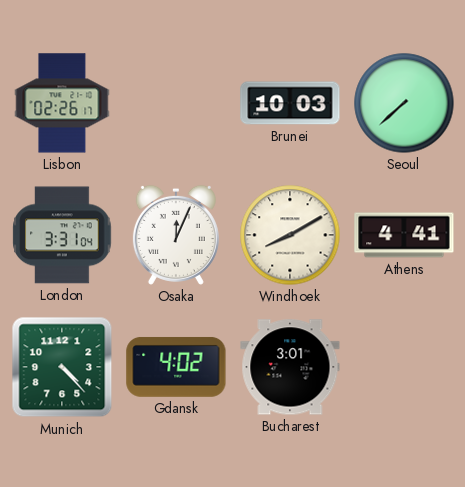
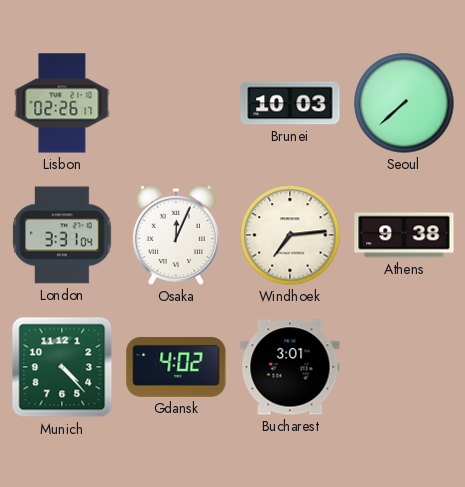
Windhoek: 8:10 -> 7:14 (290, 235)
Athens: 4:41 -> 9:38 (404, 235)
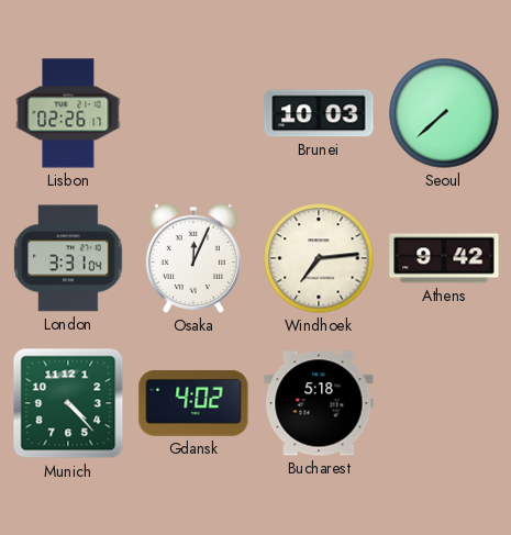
Athens: 9:38 -> 9:42 (444, 258)
Bucharest: 3:01 -> 5:18 (319, 403)
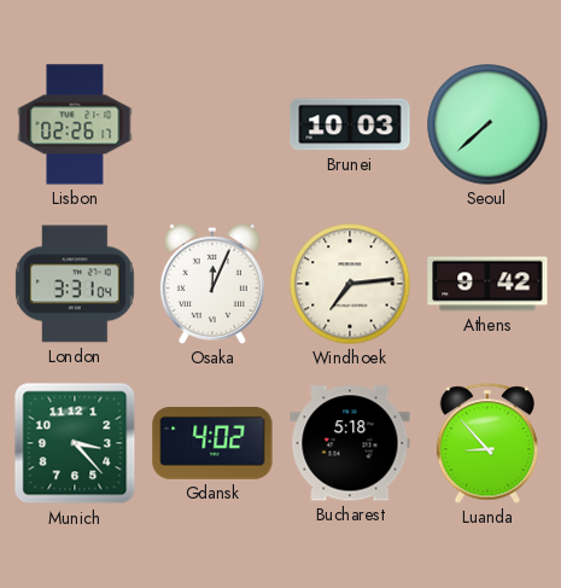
Munich: 4:23 -> 3:23 (75, 443)
Luanda: none -> 8:53 (487, 443)
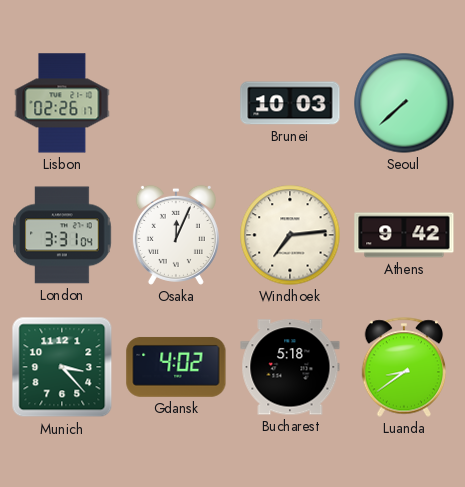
Luanda: 8:53 -> 8:39 (404, 367)
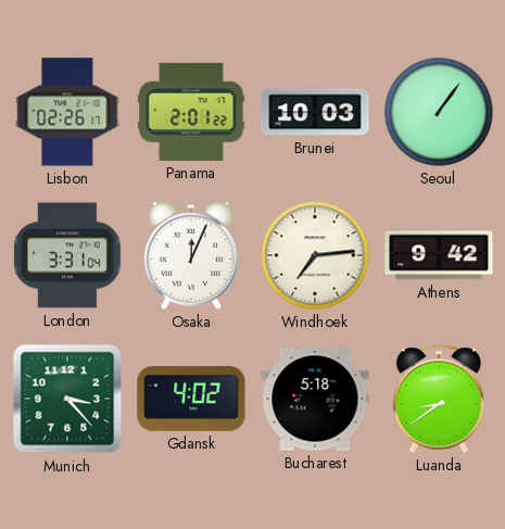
Panama: none -> 2:01 (191, 112)
Seoul: 7:38 -> 1:06 (439, 112)
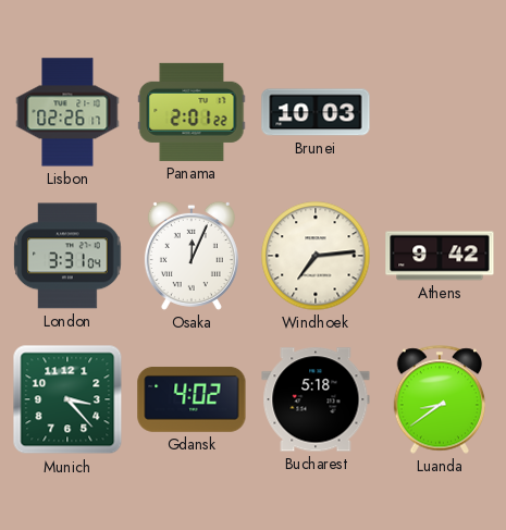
Seoul: 1:06 -> none (439, 112)
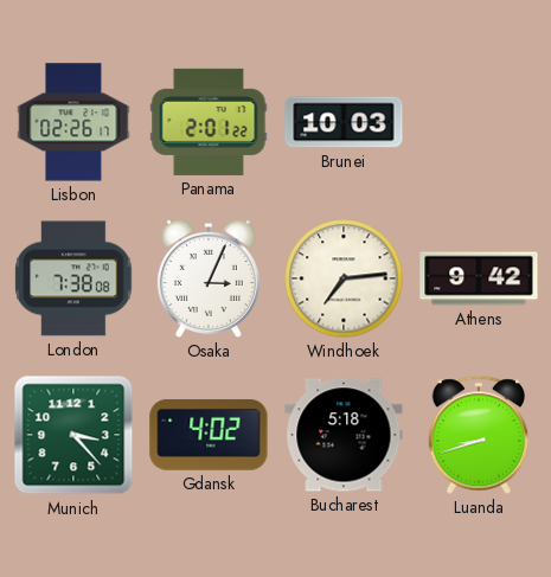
London: 3:31 -> 7:38 (73, 278)
Osaka: 12:04 -> 3:04 (209, 278)
Luanda: 8:39 -> 8:42 (479, 435)
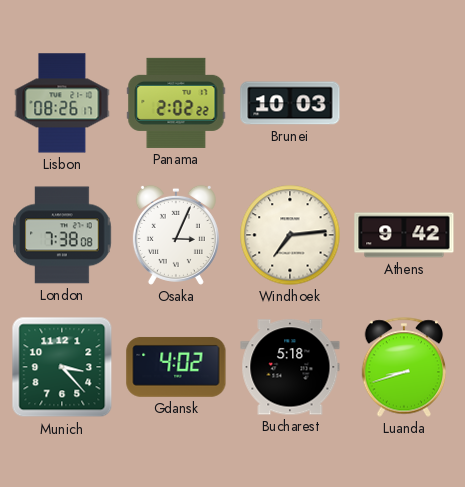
Lisbon: 02:26 -> 08:26 (62, 103)
Panama: 2:01 -> 2:02 (176, 103)
